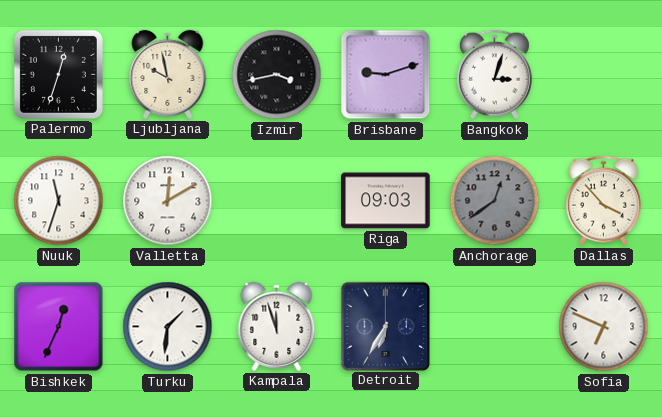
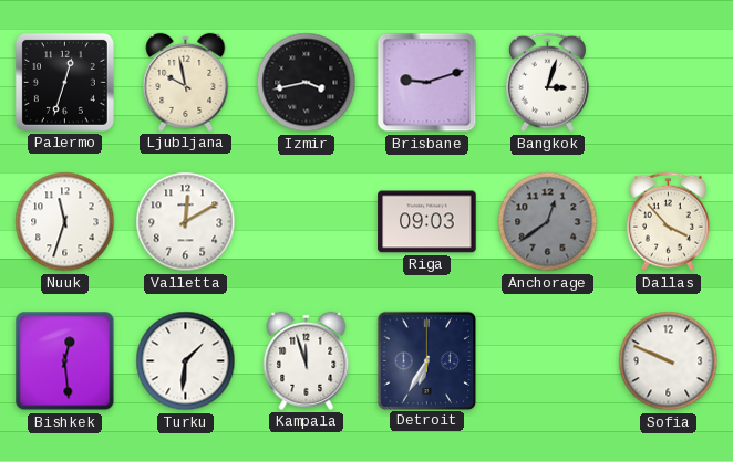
Bishkek: 12:34 -> 12:29 (65, 361)
Sofia: 6:49 -> 9:49 (669, 361)
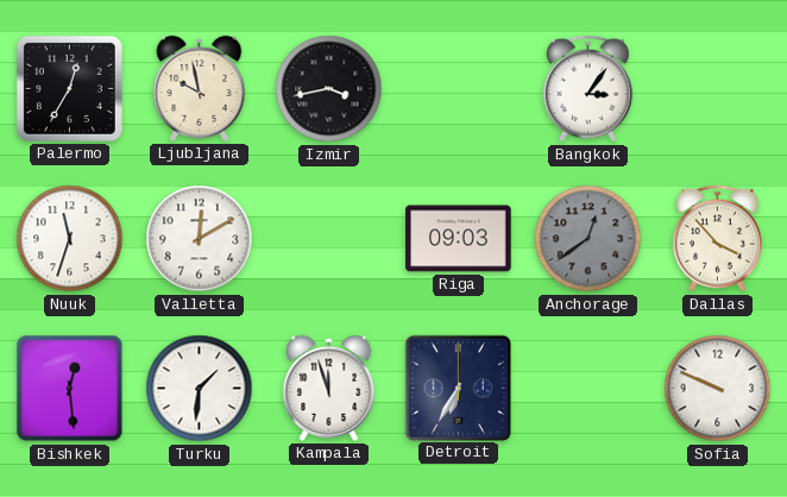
Palermo: 12:33 -> 12:35 (69, 88)
Brisbane: 9:12 -> none (427, 83)
Bangkok: 3:03 -> 3:06 (587, 89)
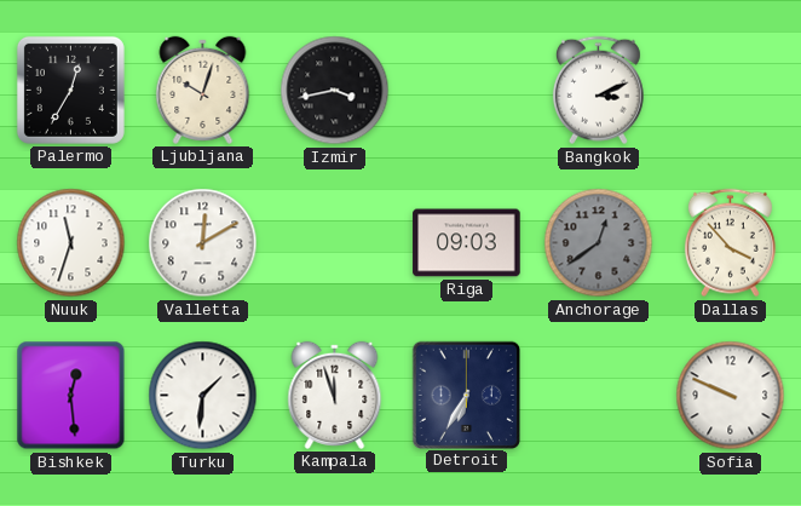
Ljubljana: 9:58 -> 10:03 (203, 90)
Bangkok: 3:06 -> 3:11 (598, 91)
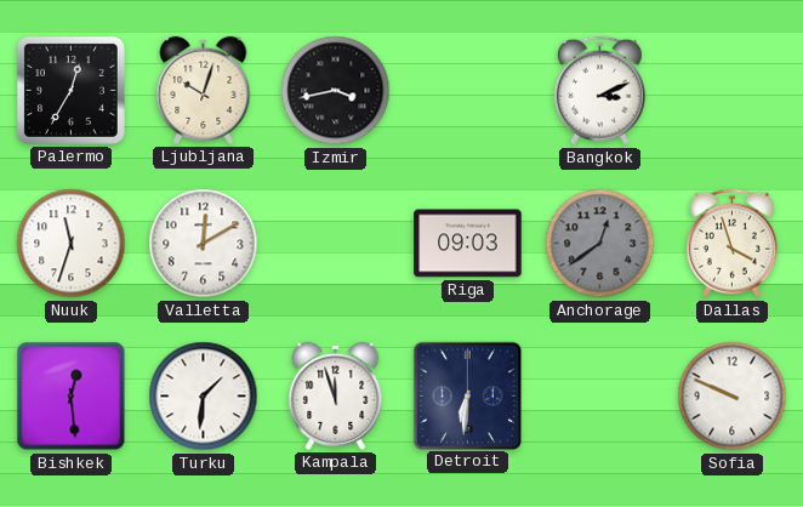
Dallas: 3:53 -> 3:57 (731, 244)
Detroit: 6:35 -> 6:31 (467, 395)
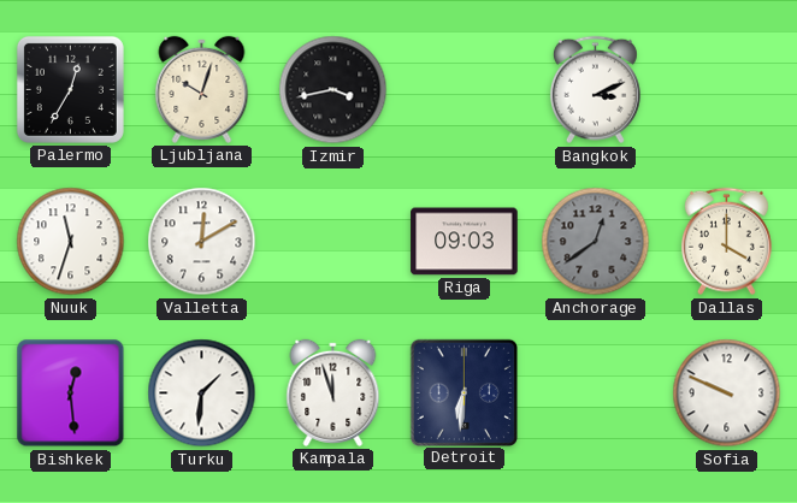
Dallas: 3:57 -> 4:00 (726, 242)
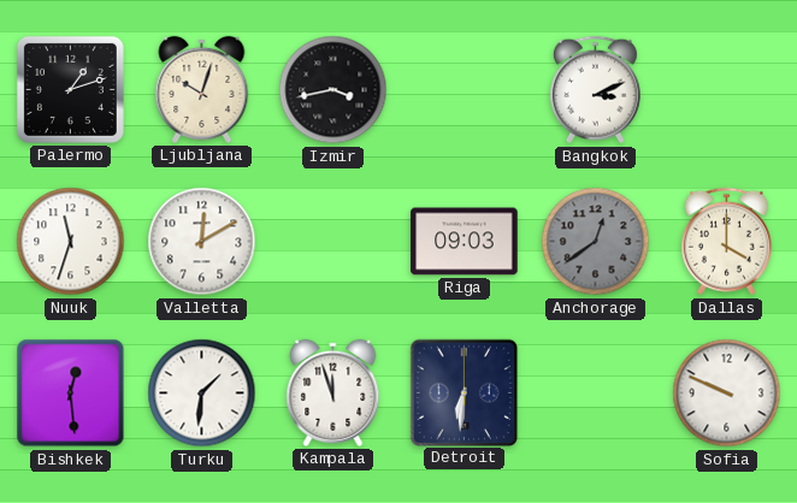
Palermo: 12:35 -> 1:12 (70, 89)
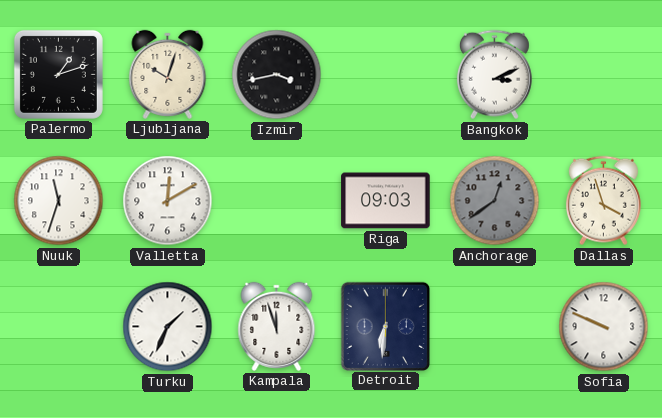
Dallas: 4:00 -> 3:57 (603, 201)
Bishkek: 12:29 -> none (71, 393)
Turku: 1:31 -> 1:34 (168, 327)
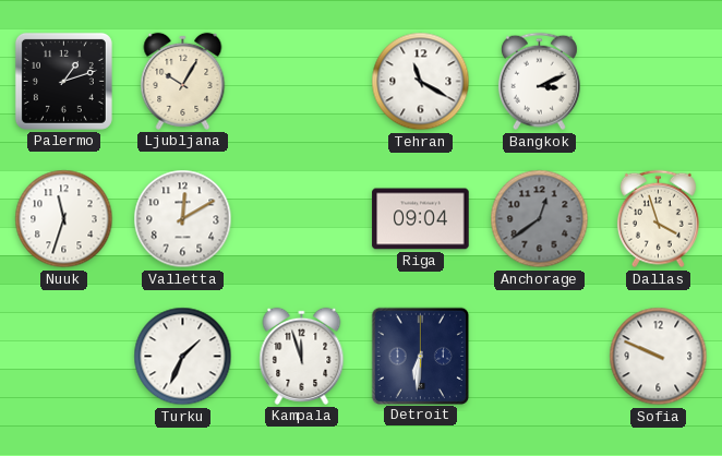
Ljubljana: 10:03 -> 10:05 (183, 81)
Izmir: 3:43 -> none (277, 75)
Tehran: none -> 11:20 (421, 82)
Riga: 09:03 -> 09:04 (421, 219)
